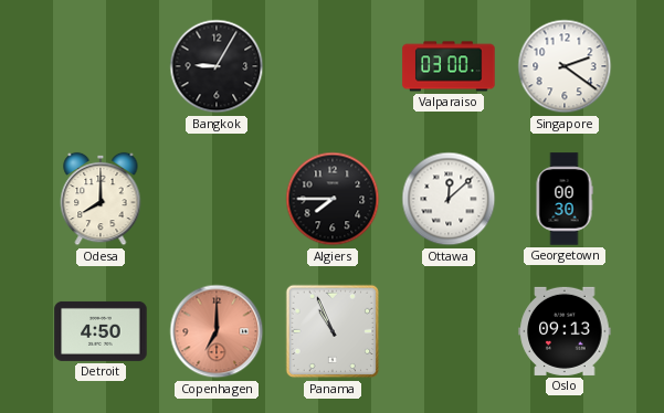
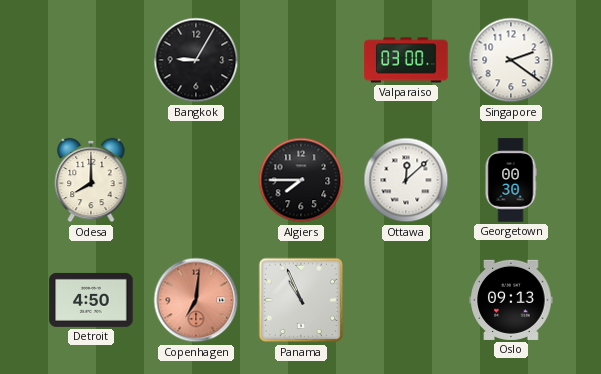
Copenhagen: 7:00 -> 7:01 (196, 300)
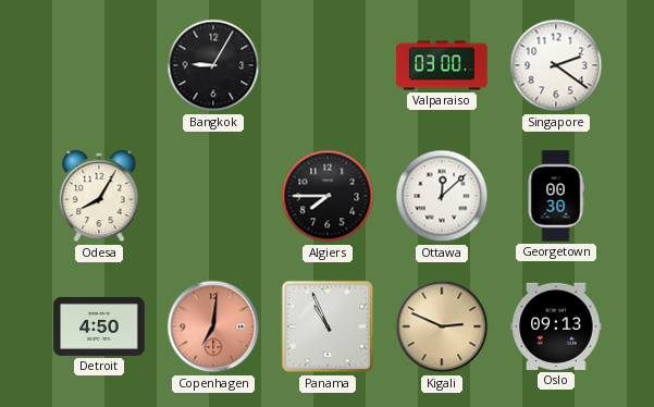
Odesa: 8:00 -> 8:05 (99, 196)
Kigali: none -> 2:49 (442, 326)
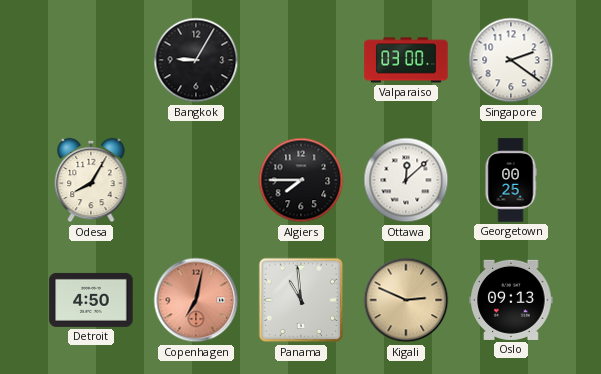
Georgetown: 00:30 -> 00:25 (511, 180)
Copenhagen: 7:01 -> 7:02 (196, 300)
Panama: 10:56 -> 10:59 (301, 300)
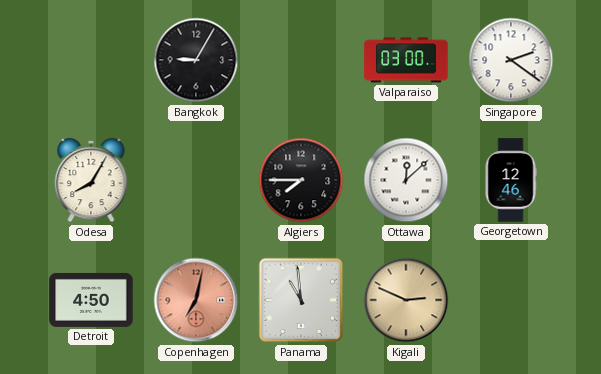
Georgetown: 00:25 -> 12:46 (511, 180)
Oslo: 09:13 -> none (511, 300)
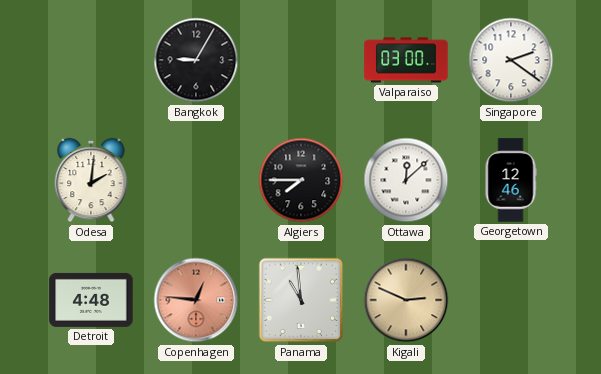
Odesa: 8:05 -> 2:01 (91, 180)
Detroit: 4:50 -> 4:48 (91, 300)
Copenhagen: 7:02 -> 12:46 (196, 300)
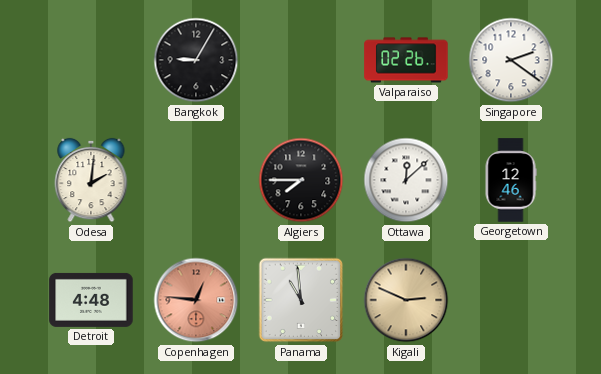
Valparaiso: 03:00 -> 02:26 (406, 60)
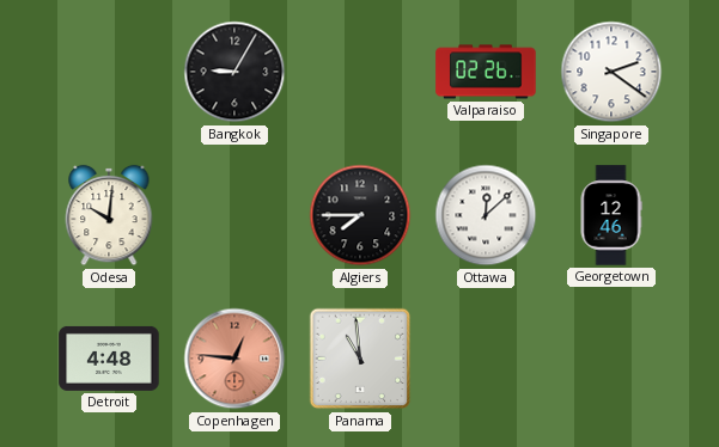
Odesa: 2:01 -> 10:01 (109, 215)
Kigali: 2:49 -> none (406, 300)
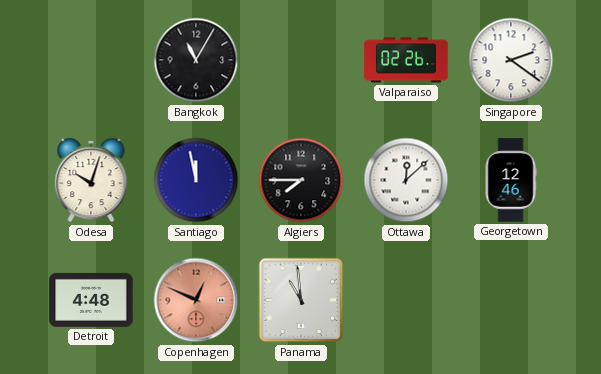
Bangkok: 9:05 -> 11:05 (196, 60)
Odesa: 10:01 -> 10:03 (91, 180)
Santiago: none -> 11:58 (196, 180)
Copenhagen: 12:46 -> 12:49 (196, 300)
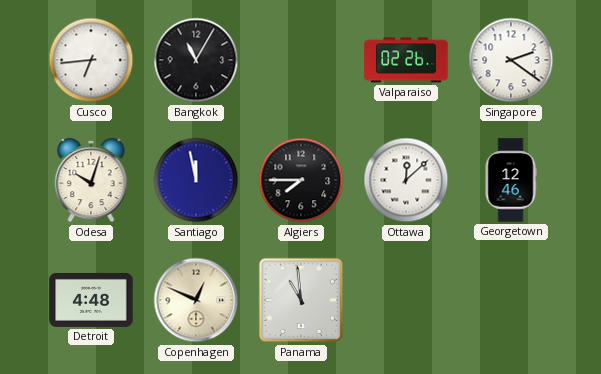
Cusco: none -> 6:44 (91, 60)
Copenhagen dial: salmon -> cream (196, 300)
